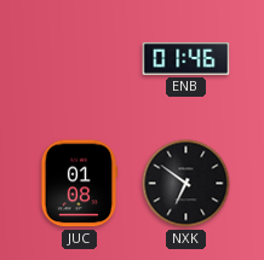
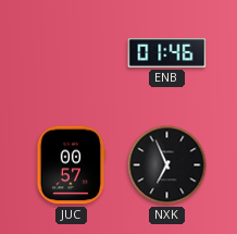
JUC: 01:08 -> 00:57 (71, 165)
NXK: 6:51 -> 6:56 (167, 165)
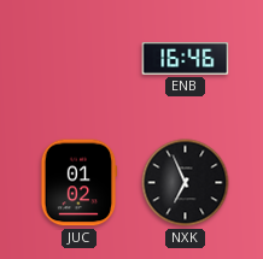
ENB: 01:46 -> 16:46 (186, 58)
JUC: 00:57 -> 01:02 (78, 183)
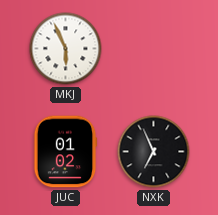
MKJ: none -> 5:56 (66, 49)
ENB: 16:46 -> none (186, 58)
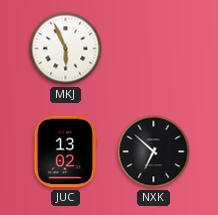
JUC: 01:02 -> 13:02 (65, 152)
NXK: 6:56 -> 6:52 (154, 152)
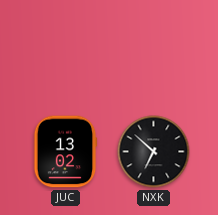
MKJ: 5:56 -> none (66, 49)
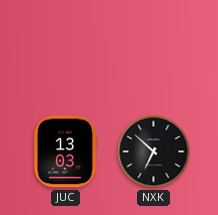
JUC: 13:02 -> 13:03 (65, 152)
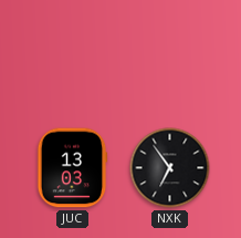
NXK: 6:52 -> 6:54 (170, 168)
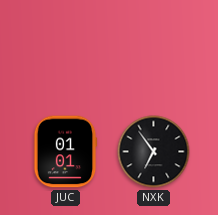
JUC: 13:03 -> 01:01 (65, 152)
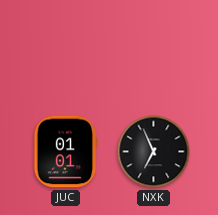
NXK: 6:54 -> 6:56 (154, 152)
